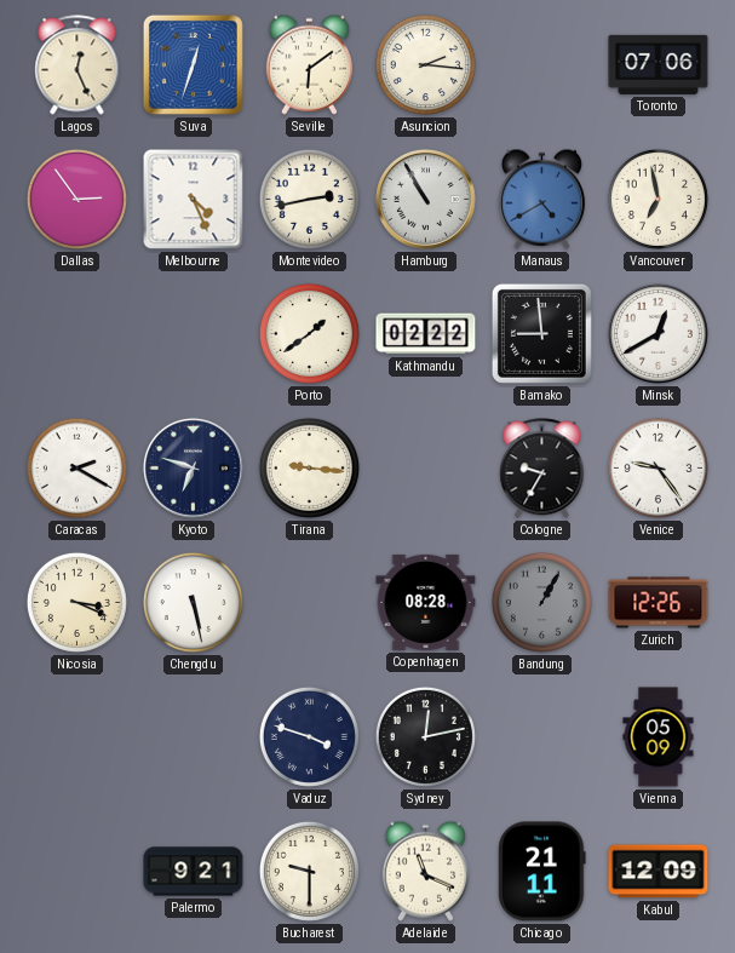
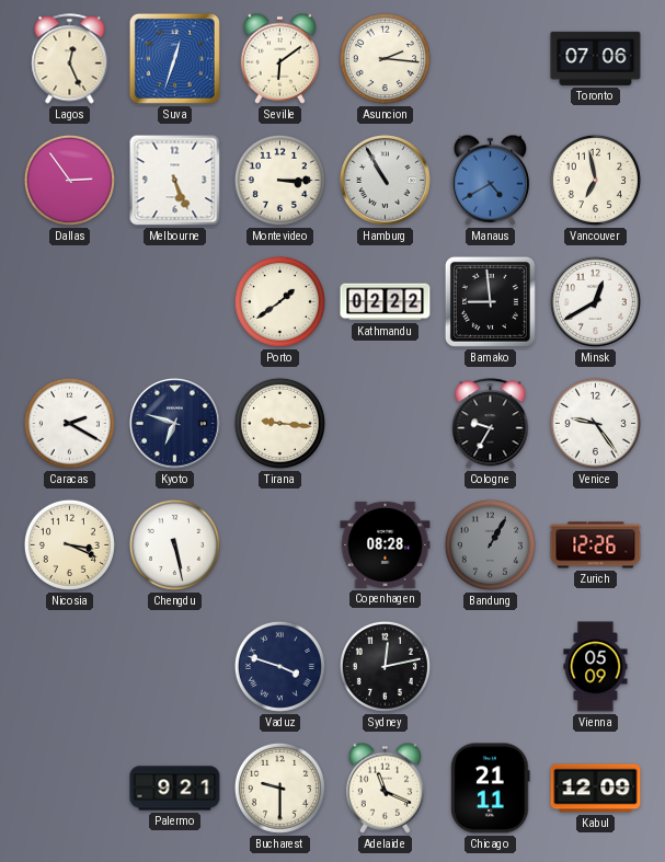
Melbourne: 4:26 -> 5:26 (175, 181)
Montevideo: 2:43 -> 3:15 (279, 180)
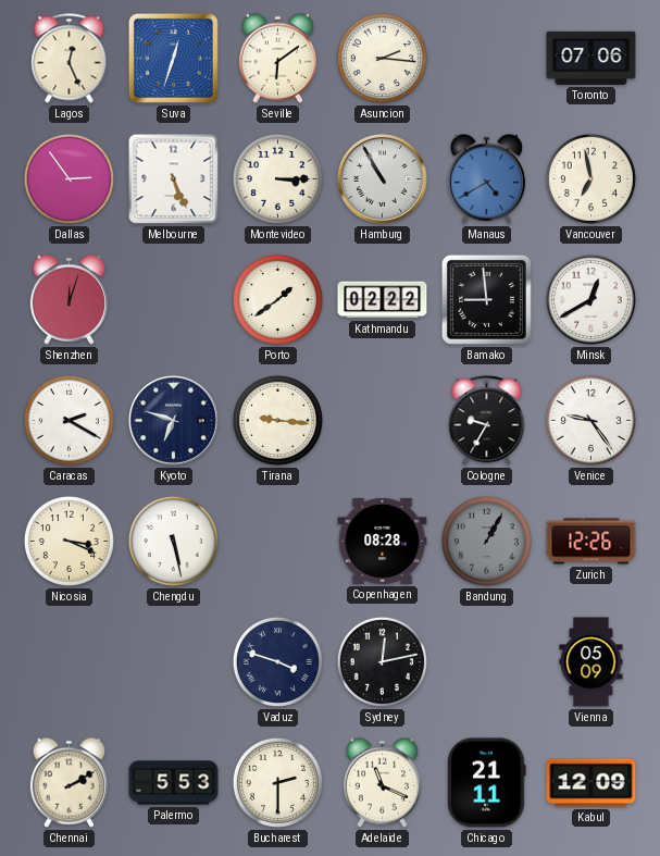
Shenzhen: none -> 12:03 (69, 299)
Chennai: none -> 2:10 (69, 782)
Palermo: 9:21 -> 5:53 (174, 783)
Bucharest: 9:30 -> 2:30 (277, 782)
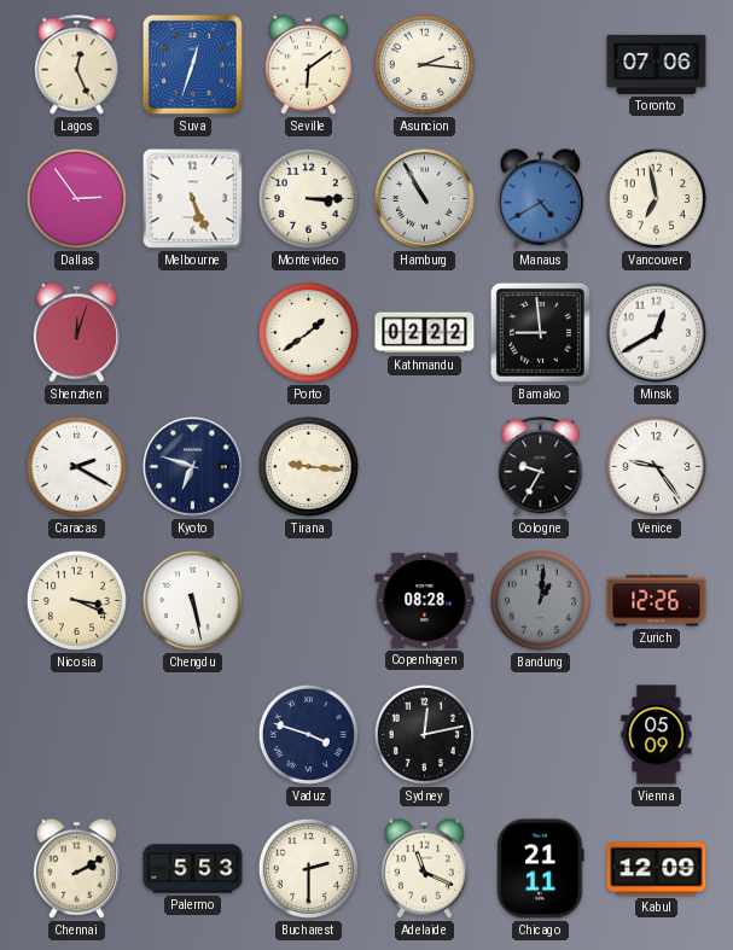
Bandung: 1:05 -> 1:01 (540, 600)
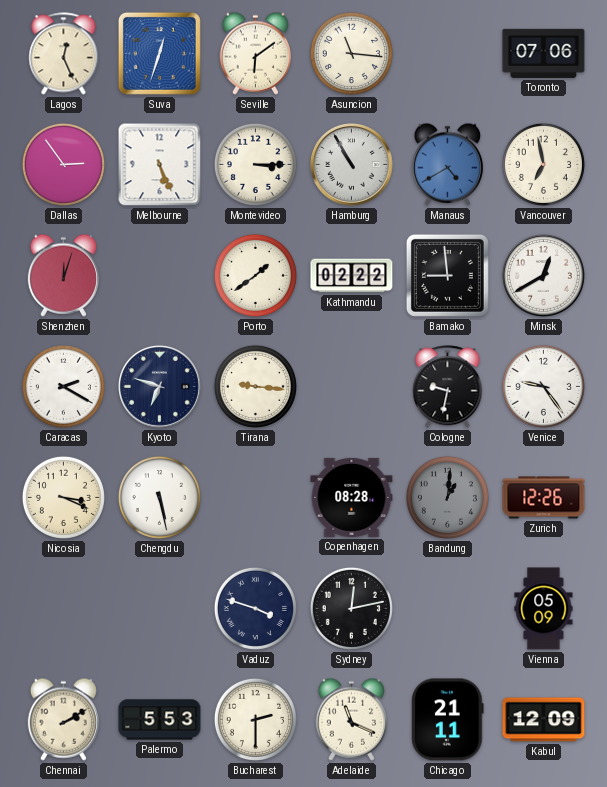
Asuncion: 2:16 -> 11:16 (351, 53)
Cologne: 9:35 -> 9:32 (448, 387)
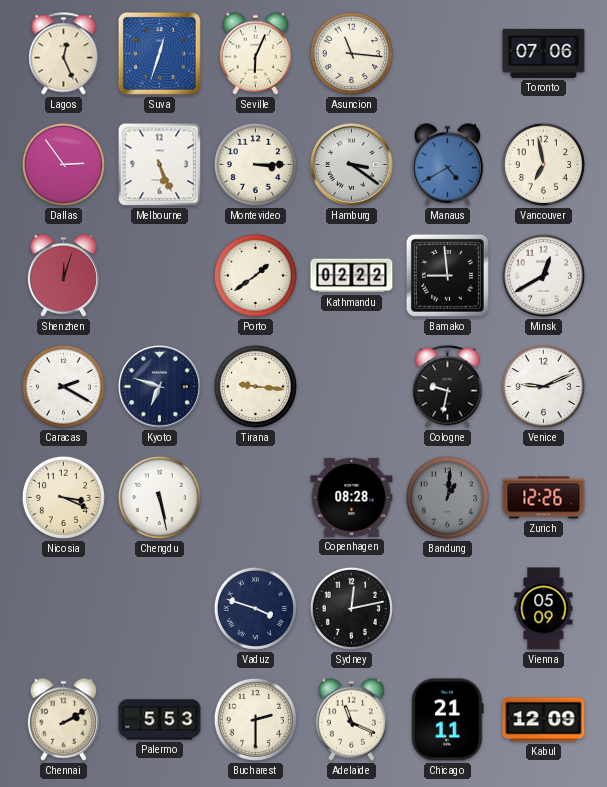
Seville: 6:09 -> 6:04 (255, 53)
Hamburg: 10:55 -> 3:21 (351, 164)
Venice: 9:24 -> 9:11 (543, 386)
